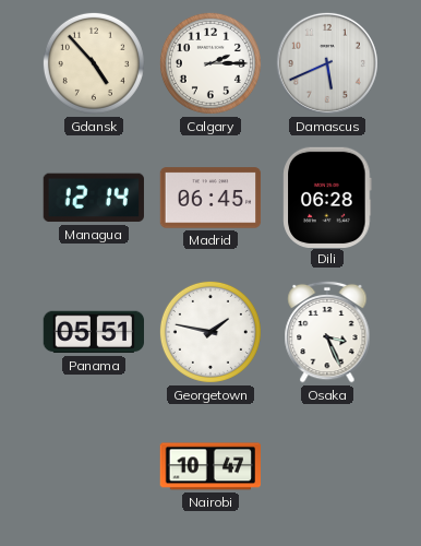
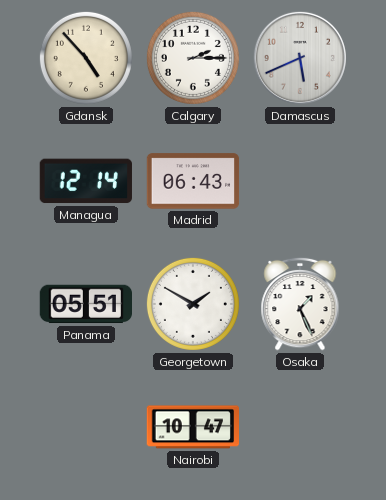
Madrid: 06:45 -> 06:43 (193, 181)
Dili: 06:28 -> none (327, 197)
Georgetown: 1:47 -> 1:50 (193, 304)
Osaka: 3:26 -> 1:26 (300, 304)
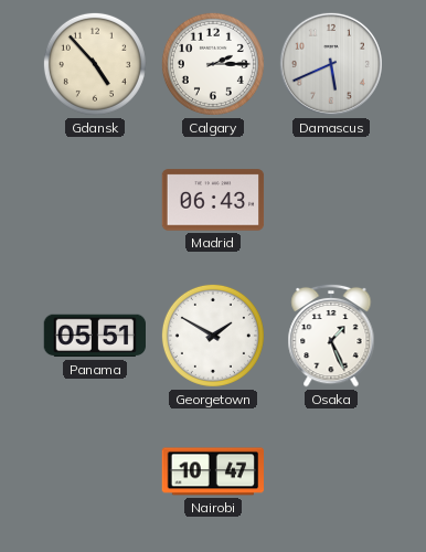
Managua: 12:14 -> none (86, 181)
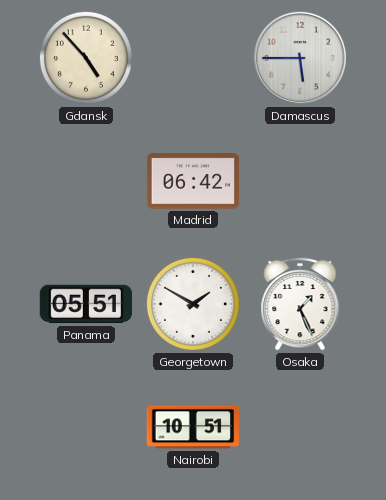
Calgary: 2:15 -> none (213, 64)
Damascus: 5:41 -> 5:45 (300, 58)
Madrid: 06:43 -> 06:42 (193, 181)
Nairobi: 10:47 -> 10:51 (192, 427)
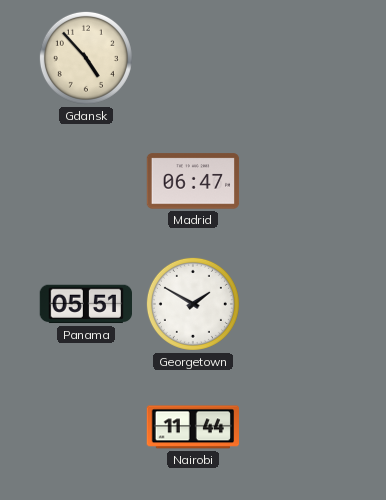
Damascus: 5:45 -> none (300, 58)
Madrid: 06:42 -> 06:47 (193, 181)
Osaka: 1:26 -> none (300, 304)
Nairobi: 10:51 -> 11:44 (192, 427)
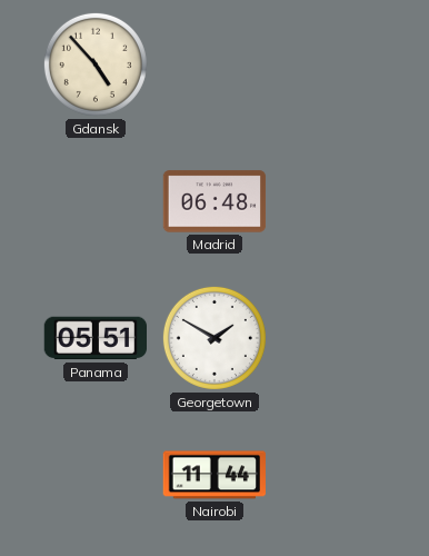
Madrid: 06:47 -> 06:48 (214, 201)
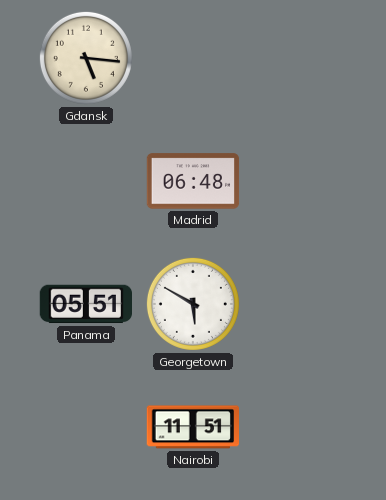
Gdansk: 4:53 -> 5:16 (86, 58)
Georgetown: 1:50 -> 5:50 (193, 304)
Nairobi: 11:44 -> 11:51 (192, 427)
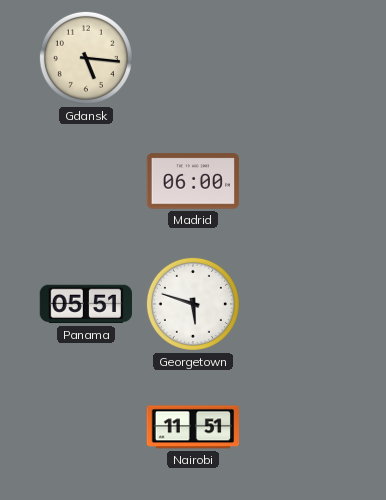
Madrid: 06:48 -> 06:00 (193, 181)
Georgetown: 5:50 -> 5:48 (193, 304)
